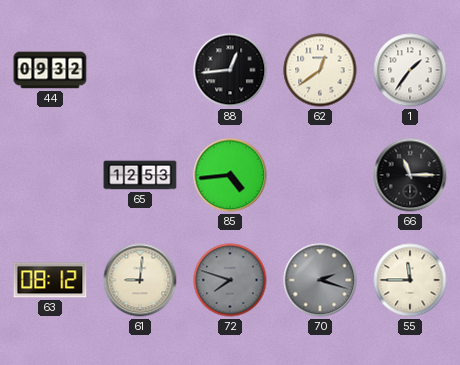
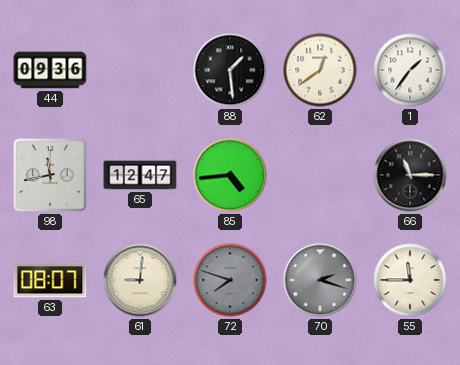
44: 09:32 -> 09:36 (50, 70)
88: 12:44 -> 1:29 (230, 70)
98: none -> 11:43 (50, 175)
65: 12:53 -> 12:47 (140, 175)
63: 08:12 -> 08:07 (50, 280)
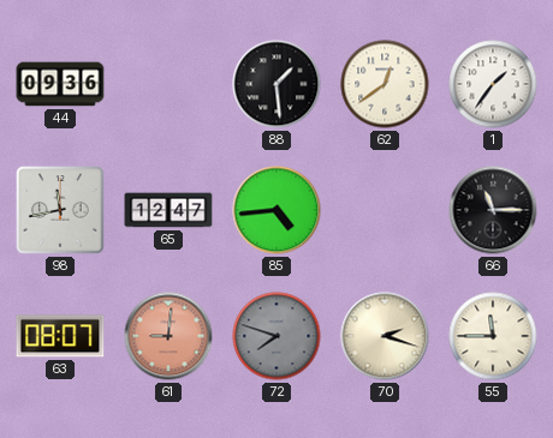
61 dial: cream -> salmon (168, 336)
70 dial: grey -> cream (385, 336)
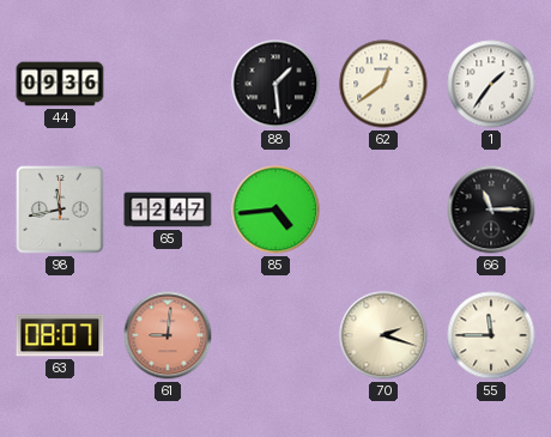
72: 7:48 -> none (276, 336)
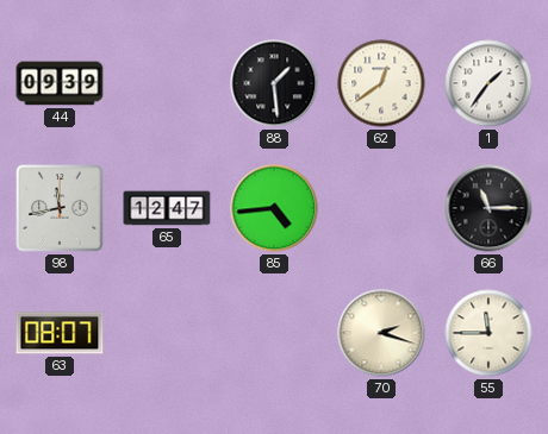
44: 09:36 -> 09:39 (60, 83)
61: 9:01 -> none (168, 335)
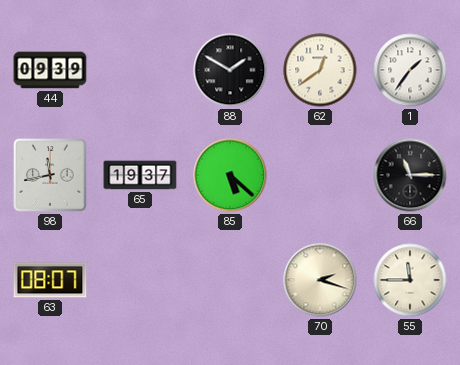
88: 1:29 -> 1:50 (230, 70)
65: 12:47 -> 19:37 (140, 175)
85: 4:44 -> 5:22 (230, 175)
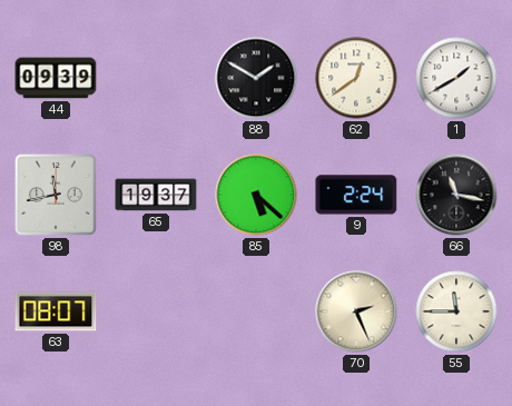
1: 1:36 -> 1:40 (456, 78)
9: none -> 2:24 (356, 195)
66: 11:15 -> 11:17 (456, 195)
70: 2:18 -> 2:26 (356, 311)
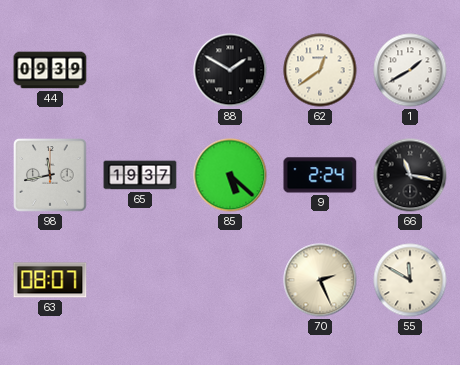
55: 11:45 -> 11:50 (410, 280)
